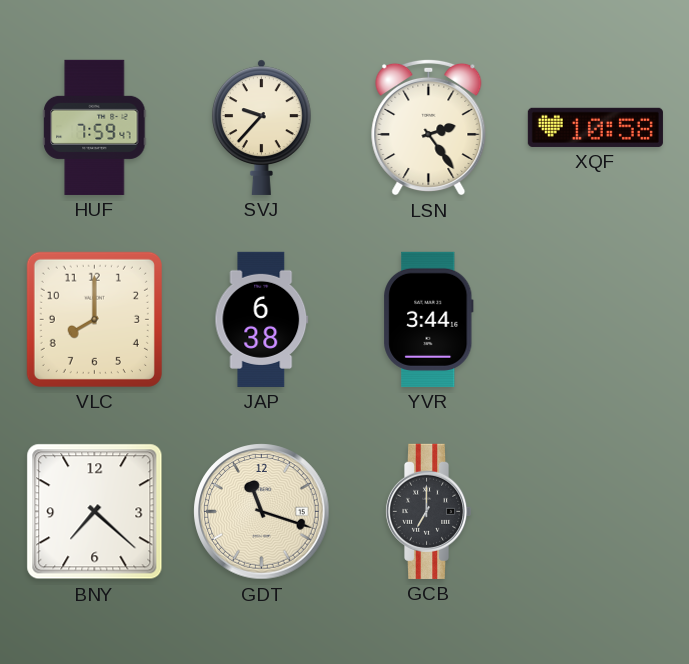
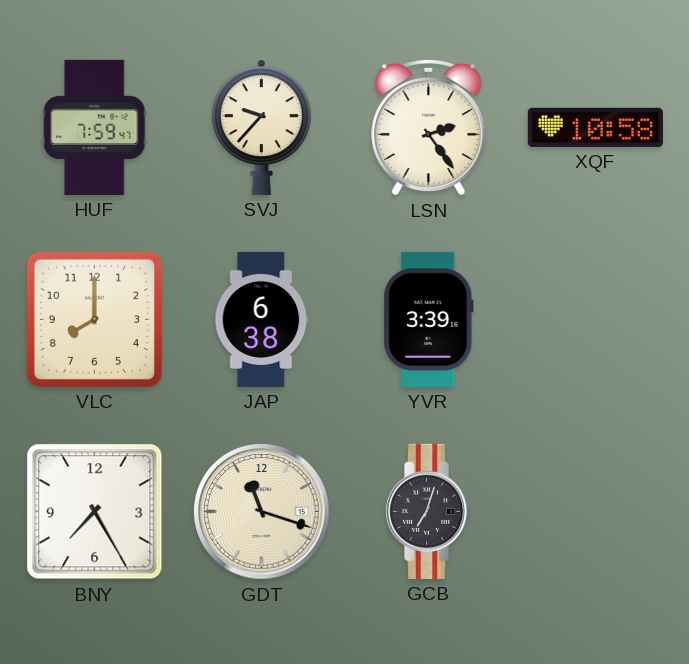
YVR: 3:44 -> 3:39 (429, 319)
BNY: 7:22 -> 7:25 (95, 512)
GCB: 7:00 -> 7:03 (428, 511)
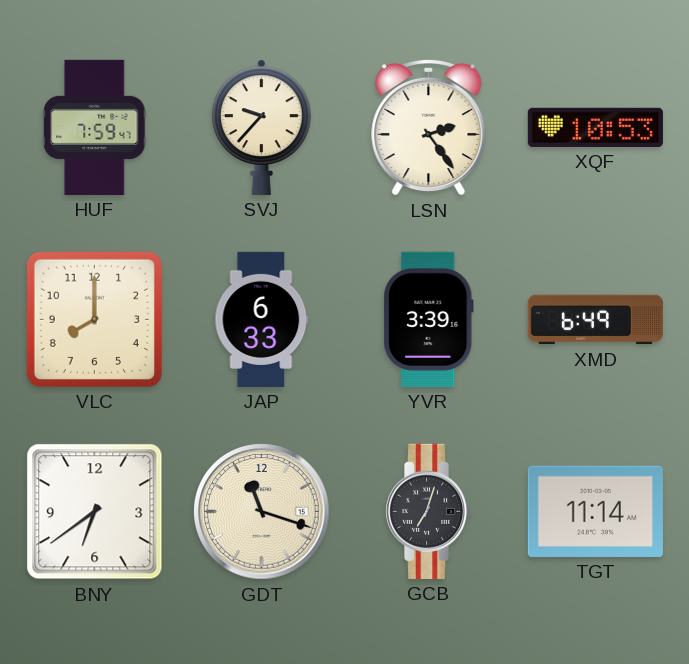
XQF: 10:58 -> 10:53 (595, 127)
JAP: 6:38 -> 6:33 (262, 319)
XMD: none -> 6:49 (595, 320)
BNY: 7:25 -> 6:39 (95, 512)
TGT: none -> 11:14 (595, 511)
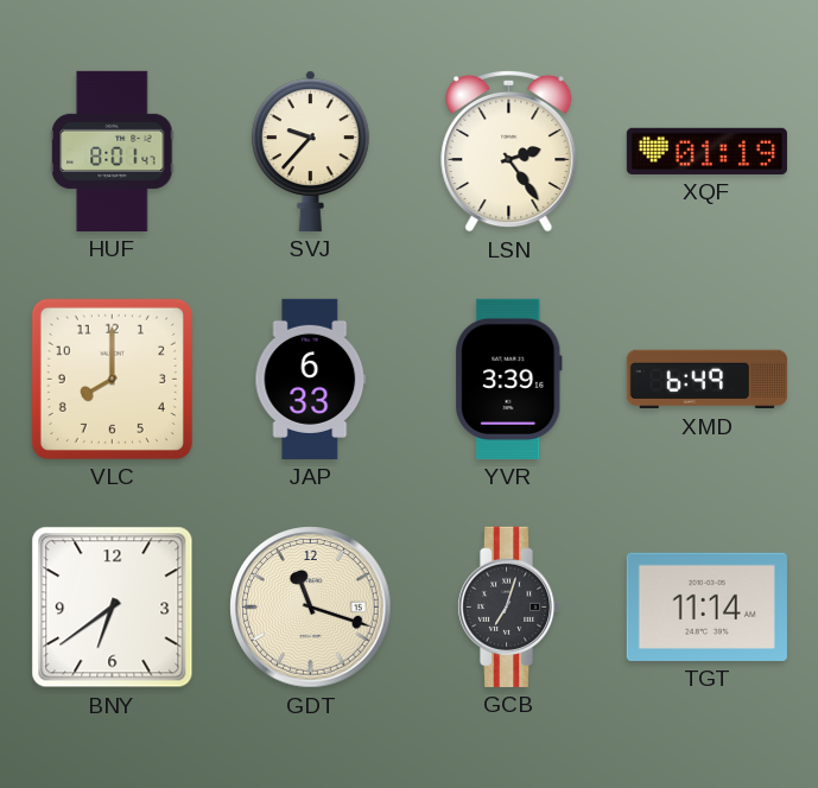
HUF: 7:59 -> 8:01 (113, 151)
XQF: 10:53 -> 01:19 (706, 151)
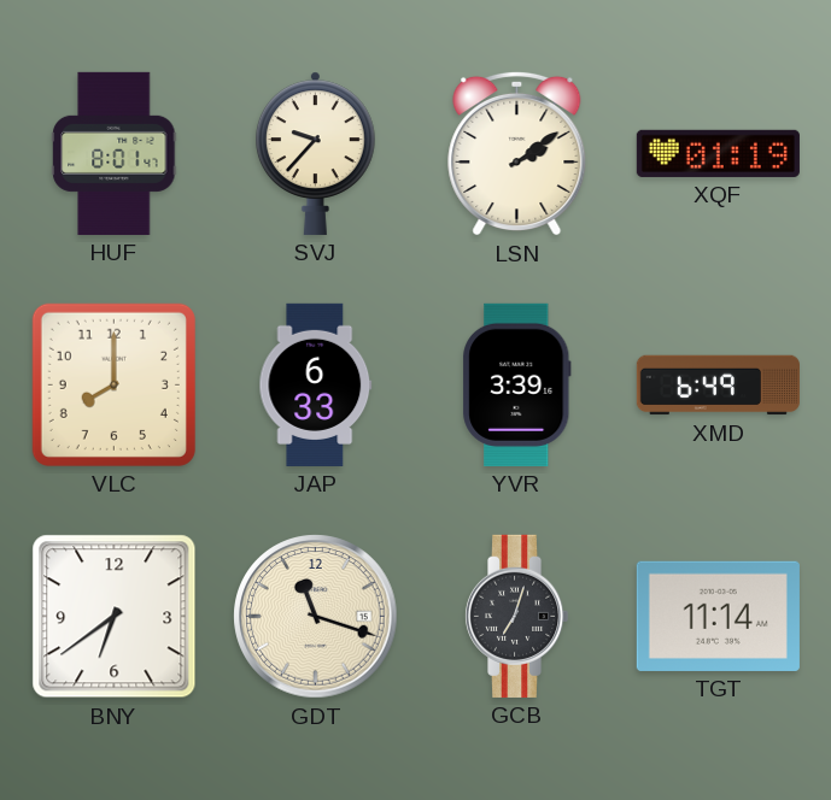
LSN: 2:24 -> 2:09 (517, 153)
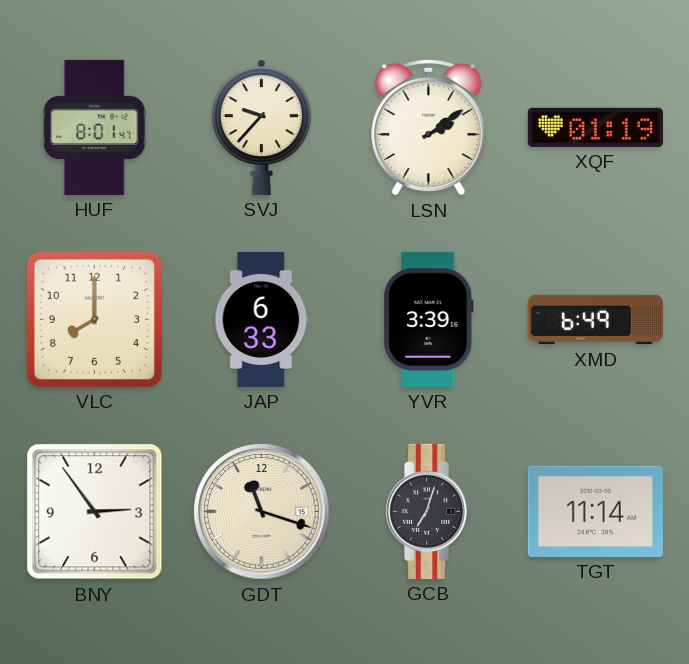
BNY: 6:39 -> 2:54 (95, 512)
